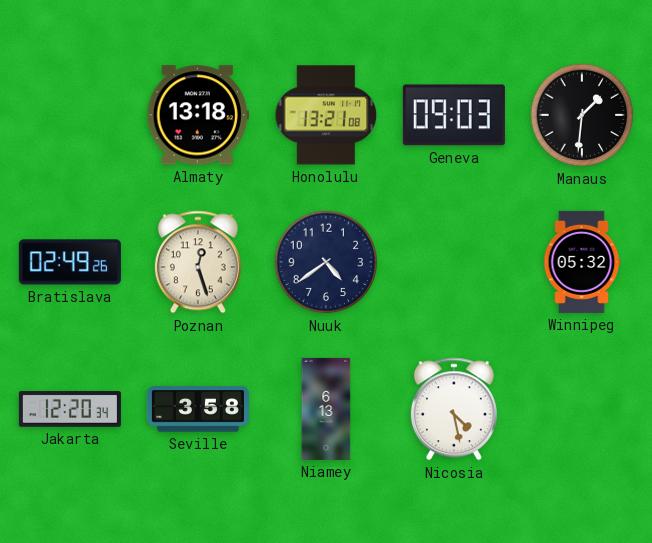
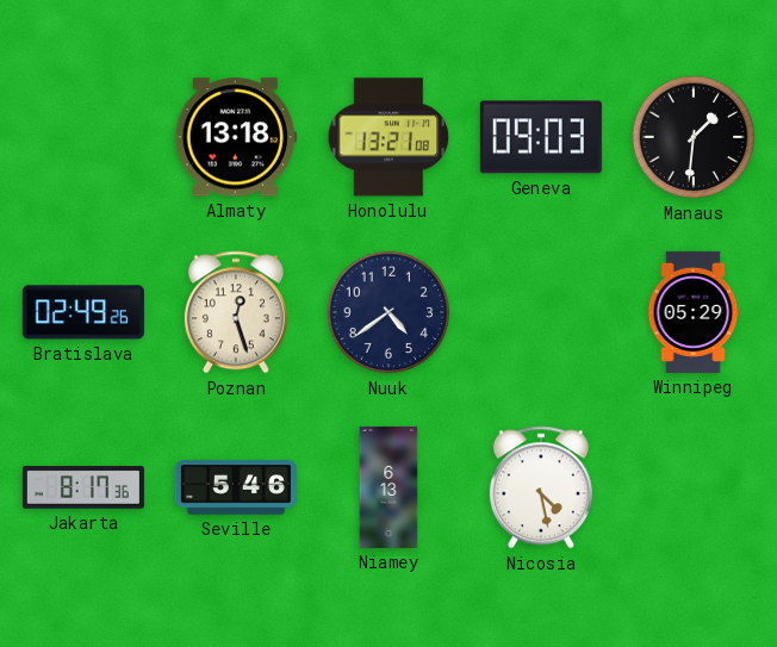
Winnipeg: 05:32 -> 05:29 (694, 312)
Jakarta: 12:20 -> 8:17 (83, 487)
Seville: 3:58 -> 5:46 (236, 487)
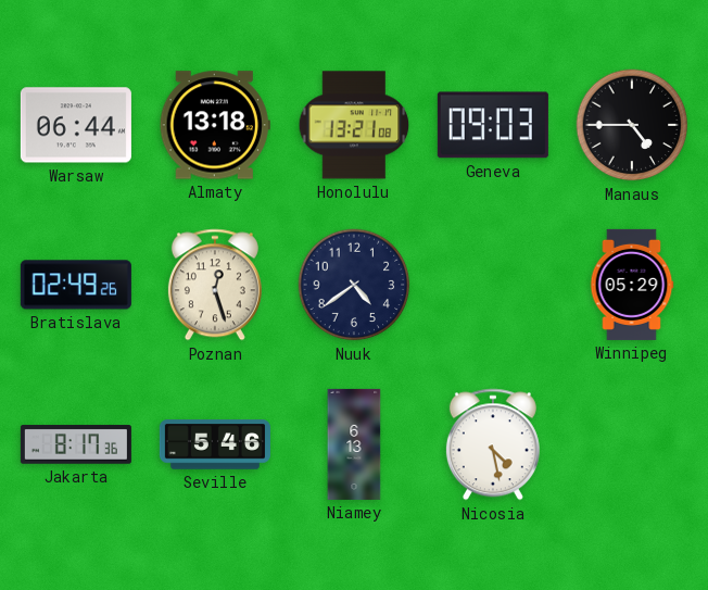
Warsaw: none -> 06:44 (76, 125)
Manaus: 1:31 -> 4:45 (632, 125)
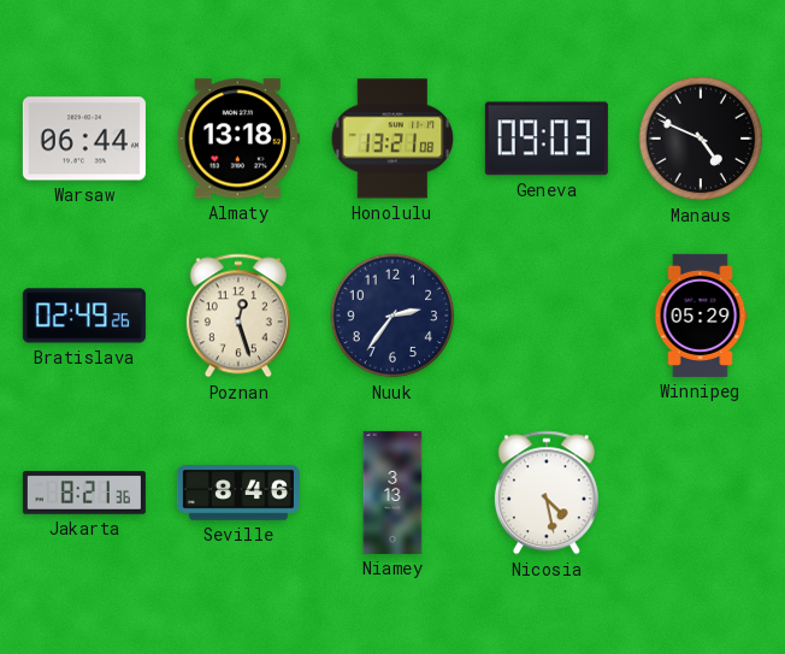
Manaus: 4:45 -> 4:49 (701, 139)
Nuuk: 4:39 -> 2:36 (392, 316)
Jakarta: 8:17 -> 8:21 (84, 493)
Seville: 5:46 -> 8:46 (238, 493)
Niamey: 6:13 -> 3:13 (392, 493)
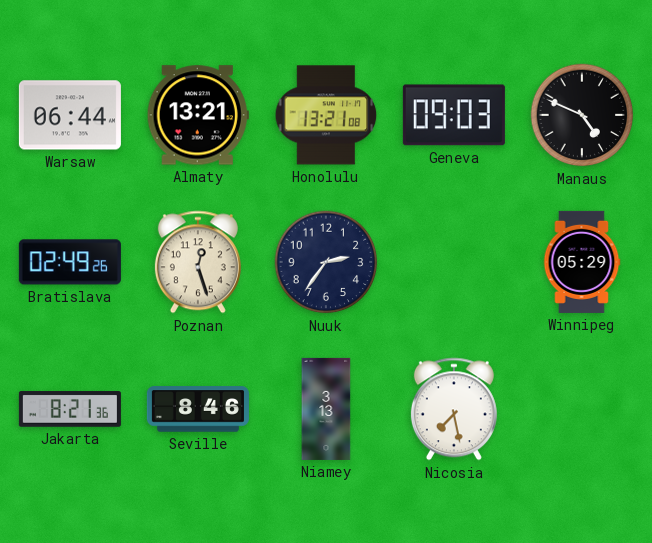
Almaty: 13:18 -> 13:21 (198, 115)
Nicosia: 4:28 -> 7:28 (454, 409)
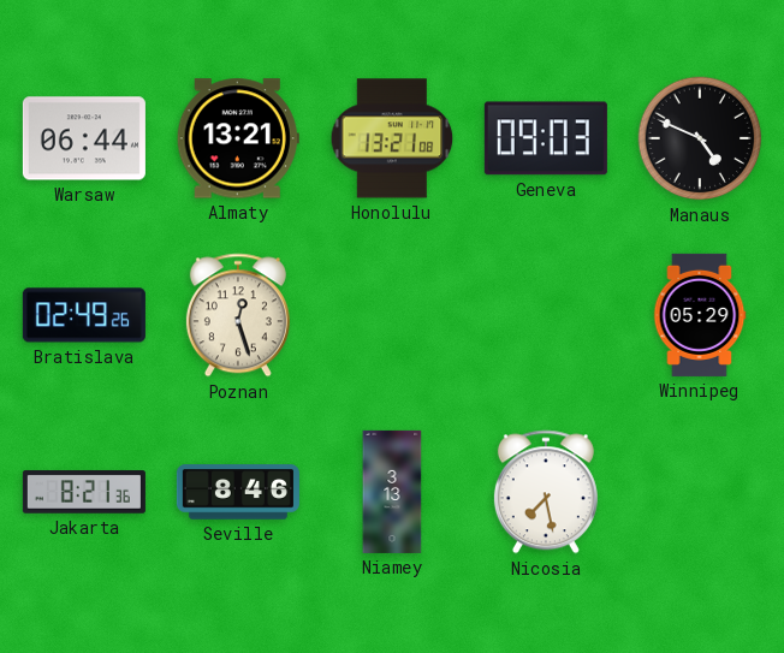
Nuuk: 2:36 -> none (326, 262)
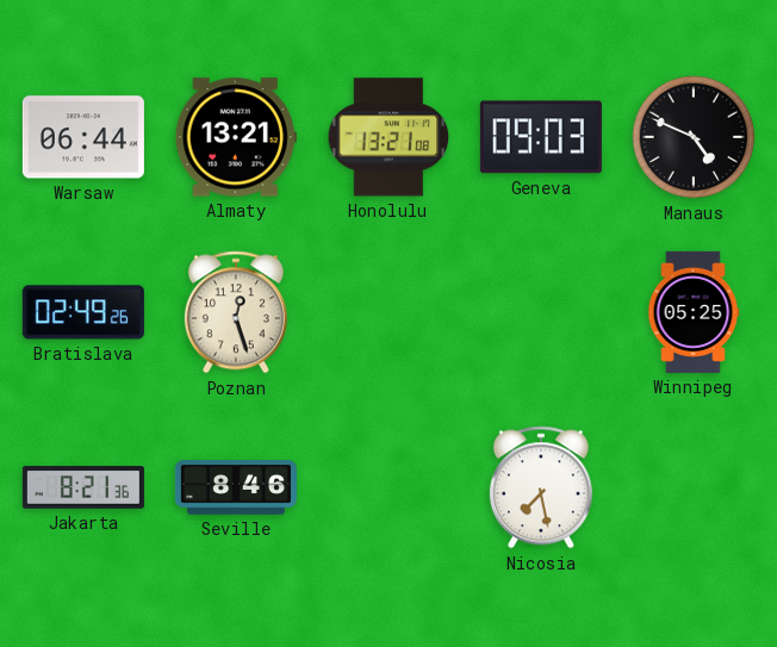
Winnipeg: 05:29 -> 05:25 (694, 312)
Niamey: 3:13 -> none (392, 492)
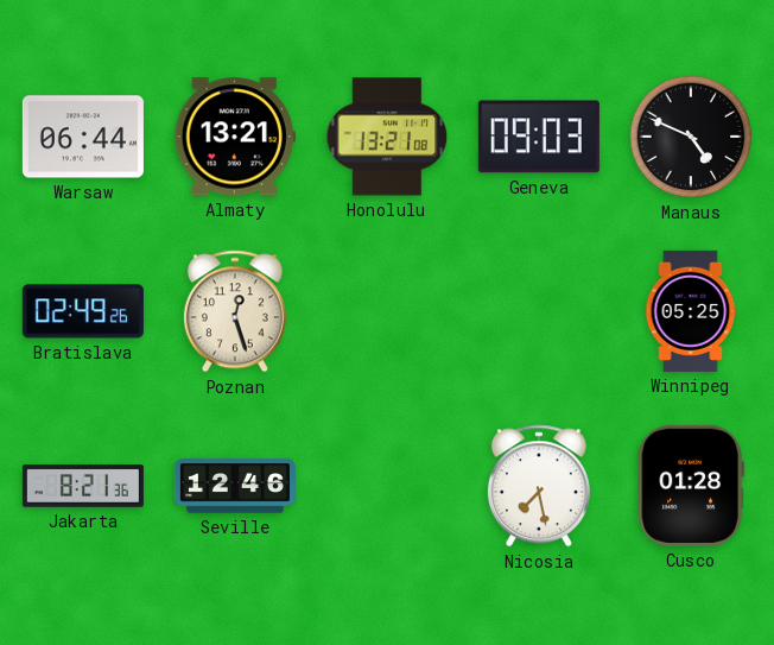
Seville: 8:46 -> 12:46 (235, 486)
Cusco: none -> 01:28 (691, 486)
